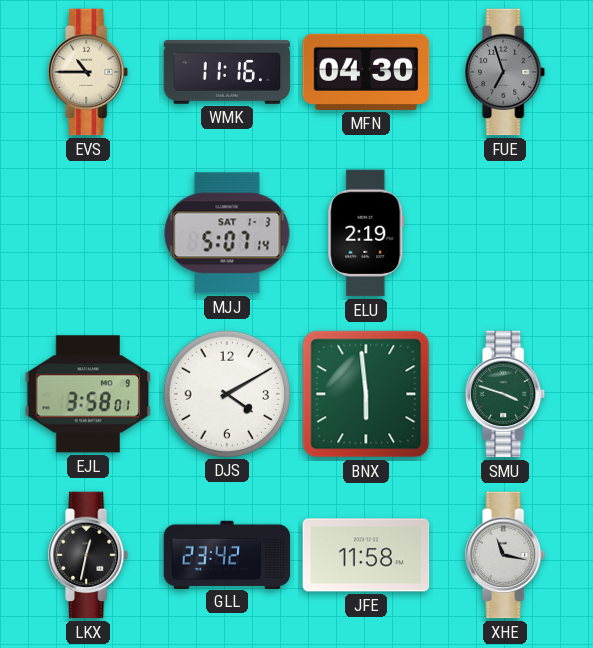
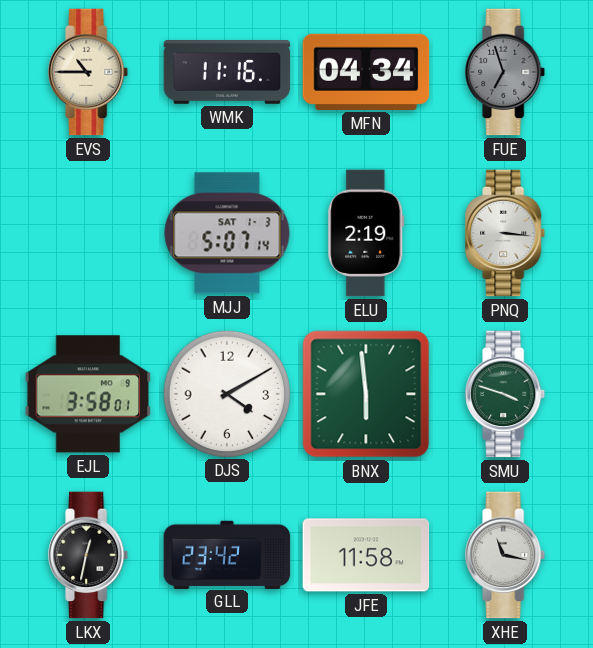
MFN: 04:30 -> 04:34 (366, 72)
PNQ: none -> 3:16 (506, 233)
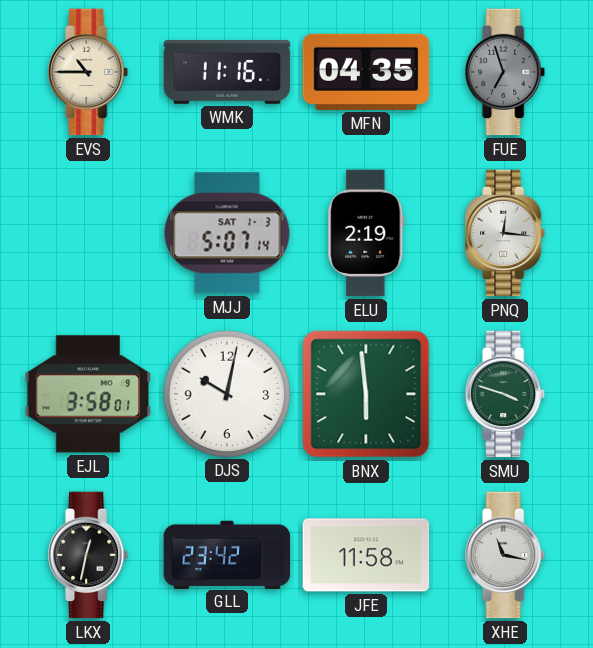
MFN: 04:34 -> 04:35 (366, 72)
PNQ: 3:16 -> 12:16 (506, 233)
DJS: 4:10 -> 10:02 (226, 393)
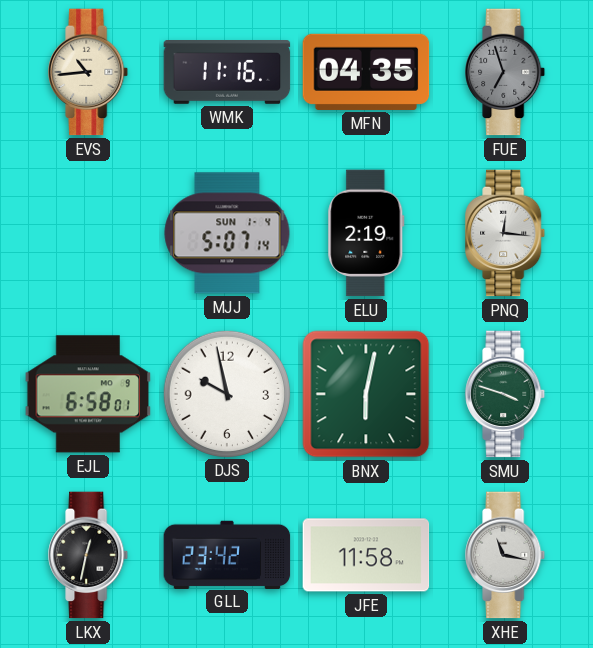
EVS: 10:45 -> 10:44 (89, 72)
MJJ date: SAT 1-3 -> SUN 1-4 (227, 233)
EJL: 3:58 -> 6:58 (88, 394)
DJS: 10:02 -> 9:58 (226, 393)
BNX: 5:59 -> 6:02 (366, 394)
